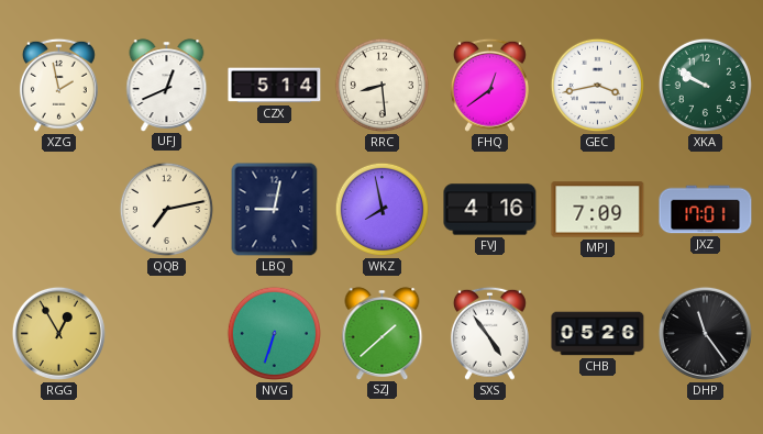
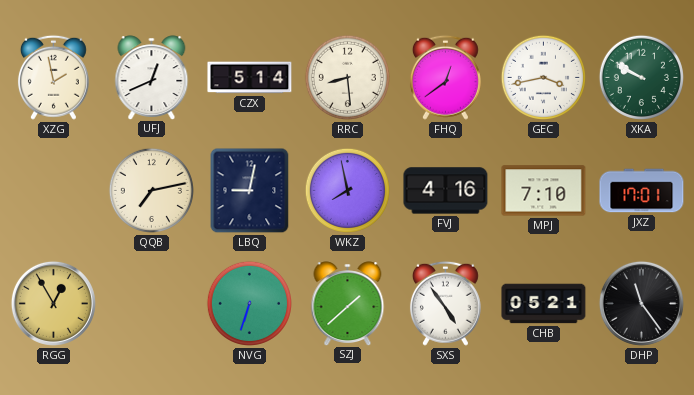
MPJ: 7:09 -> 7:10 (544, 191)
CHB: 05:26 -> 05:21 (544, 304)
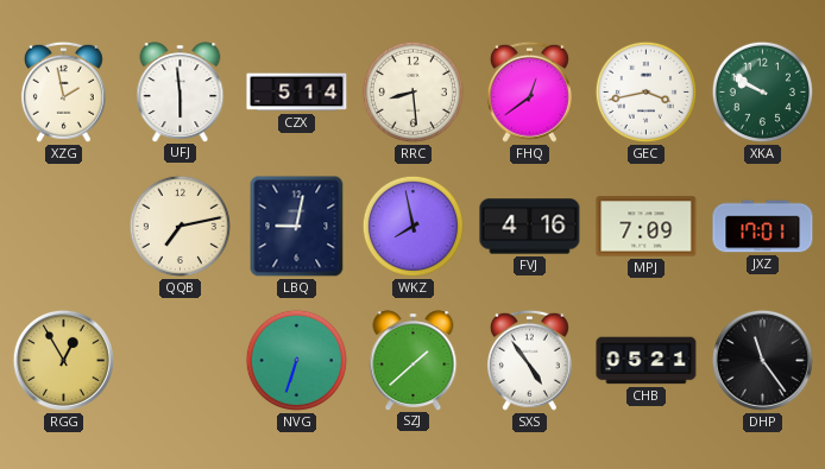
UFJ: 12:41 -> 5:59 (181, 91)
MPJ: 7:10 -> 7:09 (647, 227)
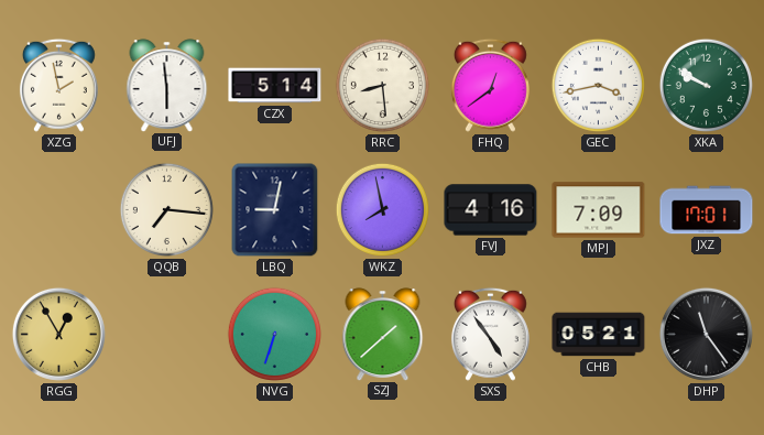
QQB: 7:13 -> 7:16 (166, 209)
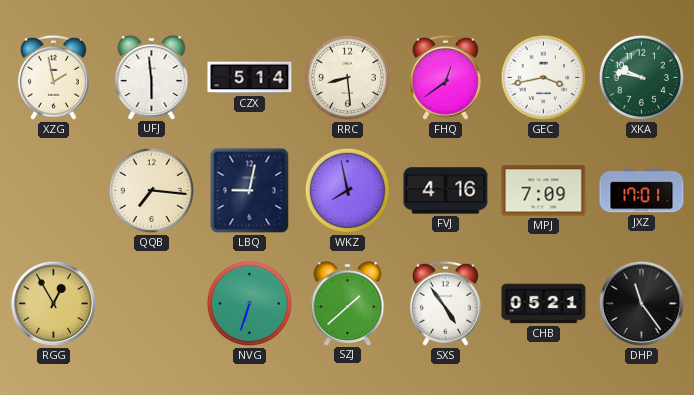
XKA: 9:50 -> 9:47 (641, 77)
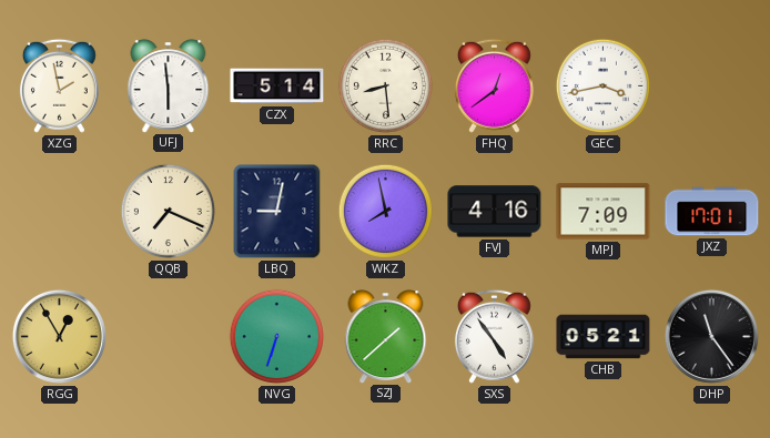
XKA: 9:47 -> none (641, 77)
QQB: 7:16 -> 7:19 (168, 211)
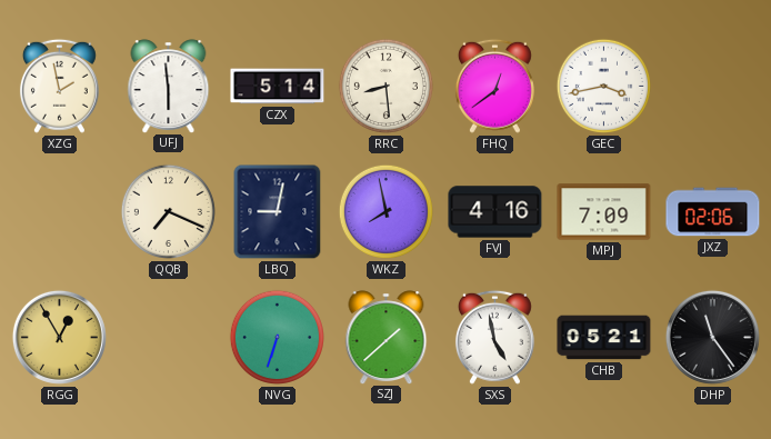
JXZ: 17:01 -> 02:06 (713, 212)
SXS: 4:54 -> 4:58 (494, 337)
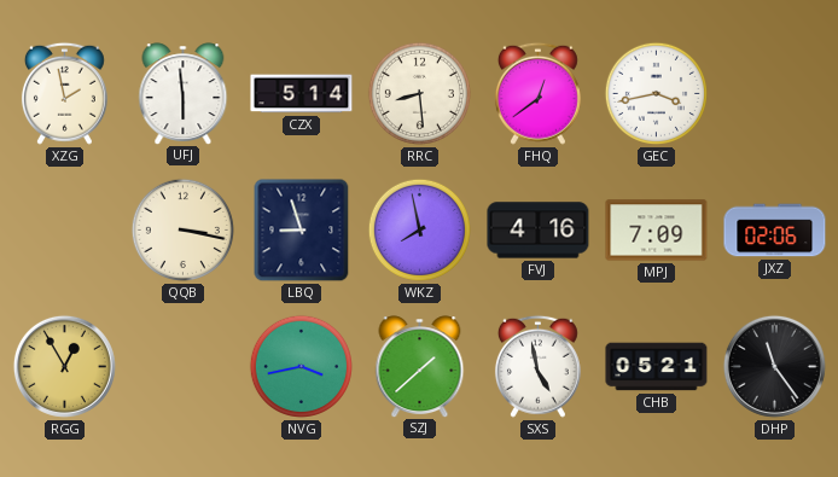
QQB: 7:19 -> 3:17 (182, 229)
LBQ: 9:02 -> 8:57 (302, 231)
NVG: 6:33 -> 3:43 (301, 366)
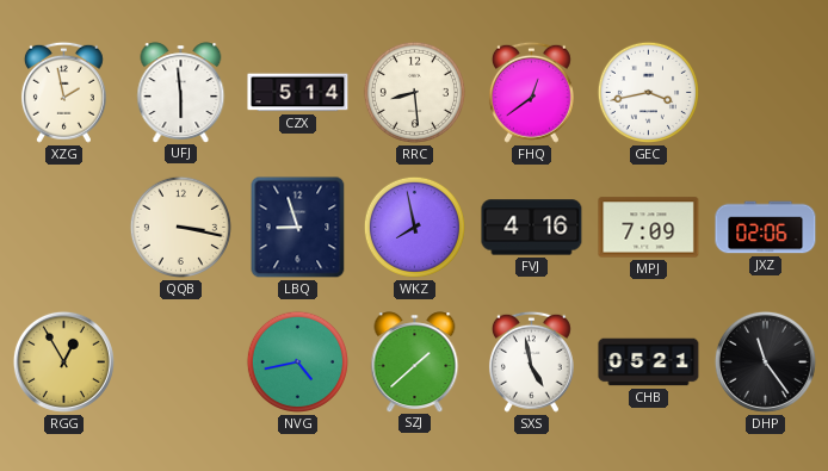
NVG: 3:43 -> 4:43 (297, 361)
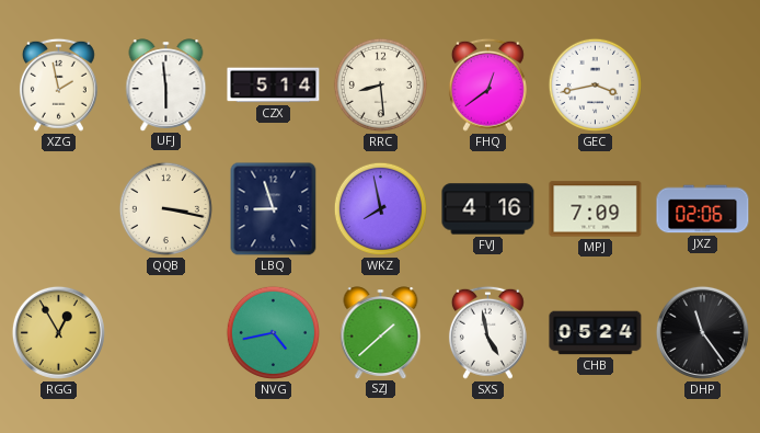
CHB: 05:21 -> 05:24 (596, 333)
